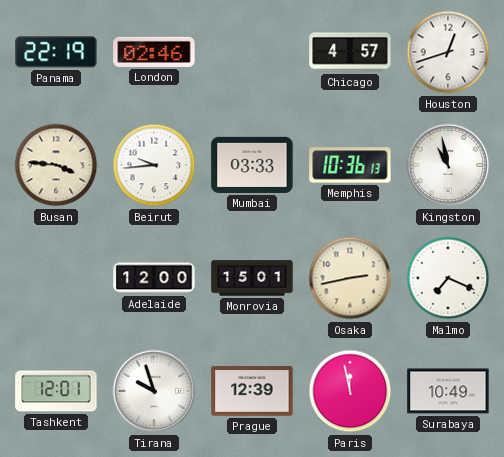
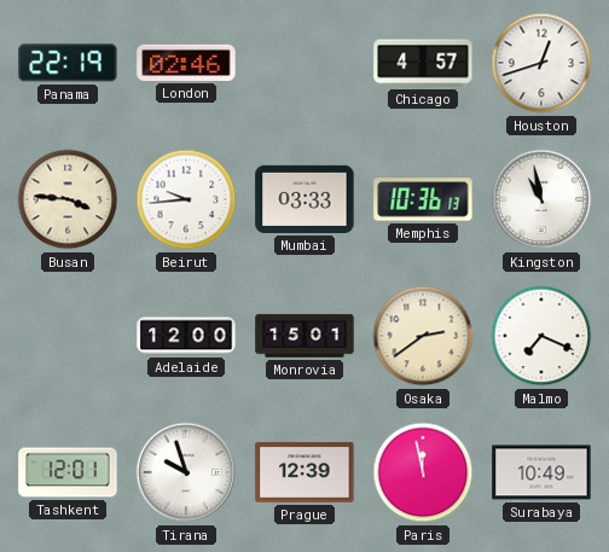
Osaka: 2:43 -> 2:39 (423, 336)
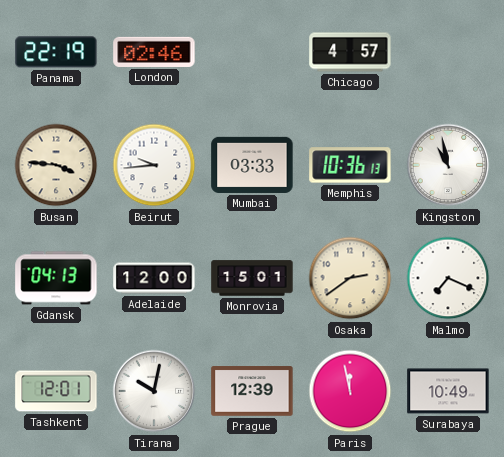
Houston: 12:42 -> none (541, 63)
Gdansk: none -> 04:13 (56, 278)
Tirana: 9:57 -> 10:02 (154, 391)
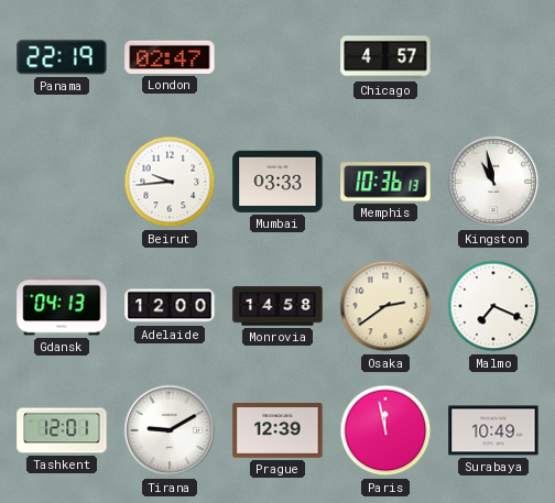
London: 02:46 -> 02:47 (170, 57)
Busan: 3:46 -> none (56, 165)
Monrovia: 15:01 -> 14:58 (277, 306)
Tirana: 10:02 -> 9:10 (170, 430)
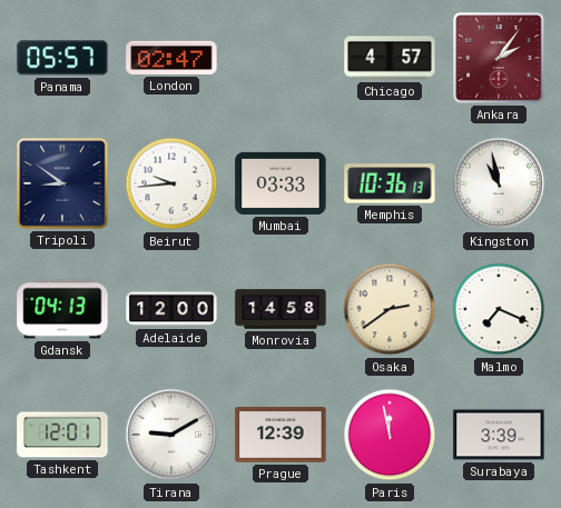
Panama: 22:19 -> 05:57 (62, 58)
Ankara: none -> 2:06 (499, 58)
Tripoli: none -> 8:51 (62, 183)
Surabaya: 10:49 -> 3:39 (499, 435)
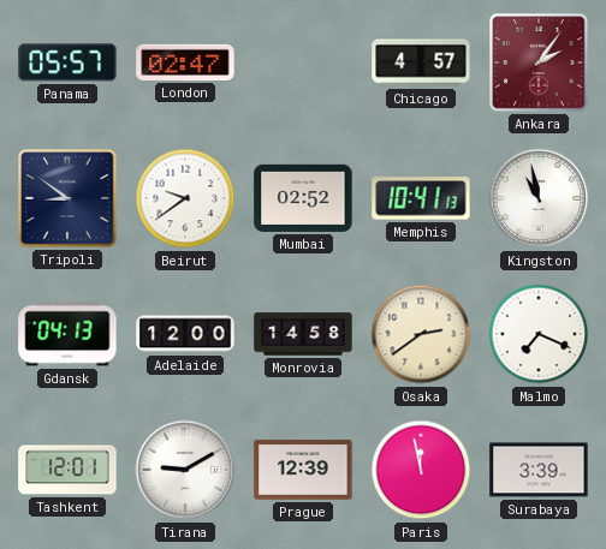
Beirut: 9:44 -> 9:39 (185, 198)
Mumbai: 03:33 -> 02:52 (303, 198)
Memphis: 10:36 -> 10:41 (421, 198)
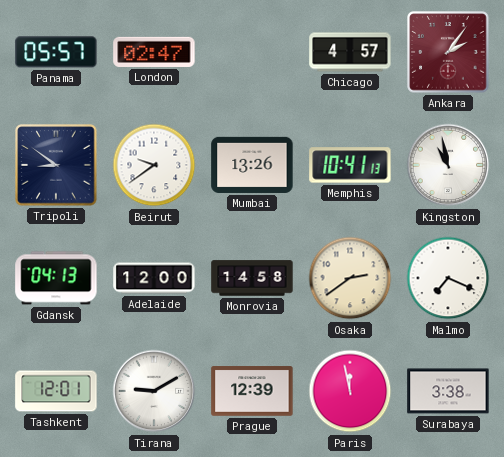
Mumbai: 02:52 -> 13:26 (252, 165)
Surabaya: 3:39 -> 3:38 (448, 391)
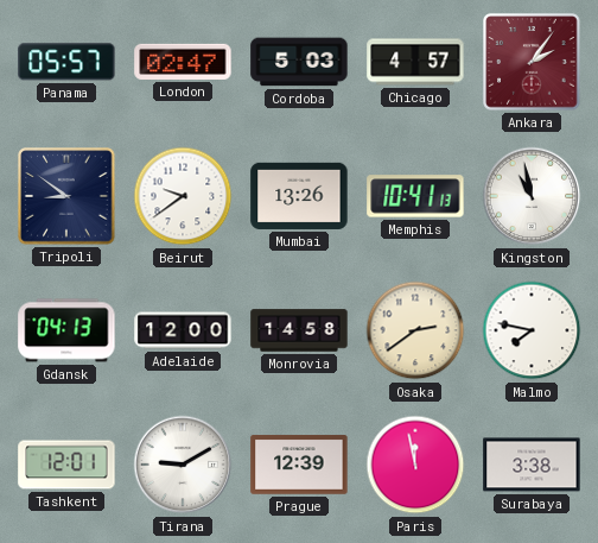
Cordoba: none -> 5:03 (299, 62)
Malmo: 7:19 -> 7:47 (532, 330)
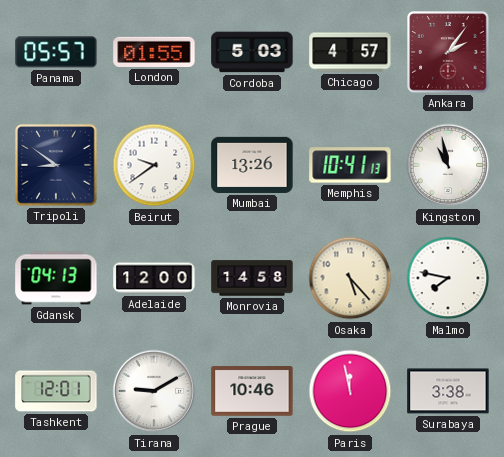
London: 02:47 -> 01:55 (154, 52)
Osaka: 2:39 -> 5:23 (350, 278)
Prague: 12:39 -> 10:46 (252, 391)
